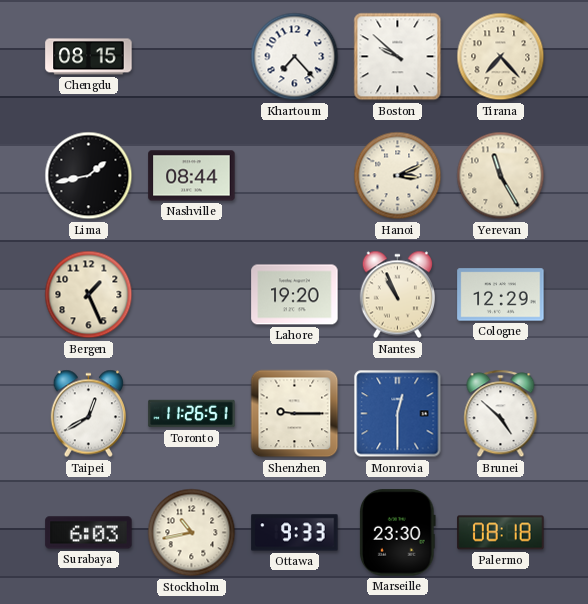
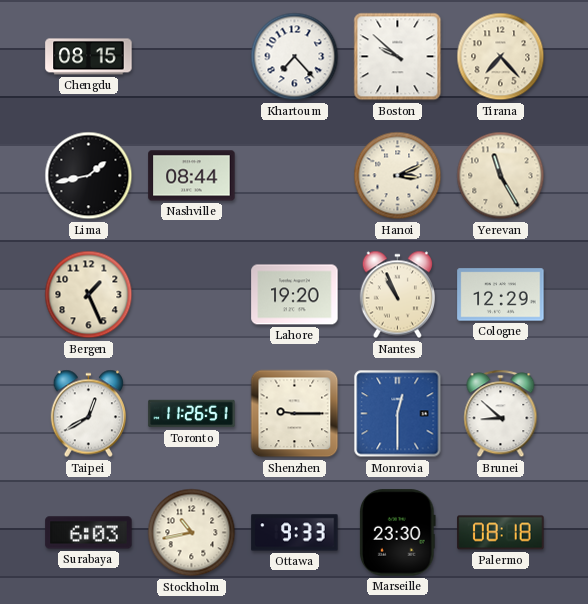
Brunei: 4:52 -> 8:52 (501, 414)
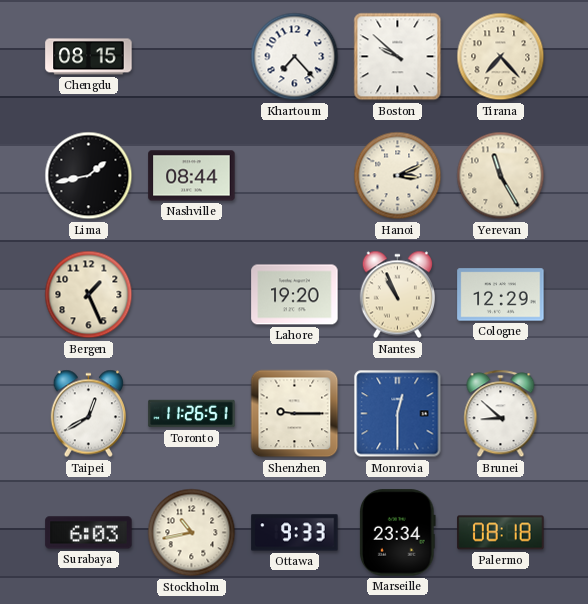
Marseille: 23:30 -> 23:34 (397, 533)
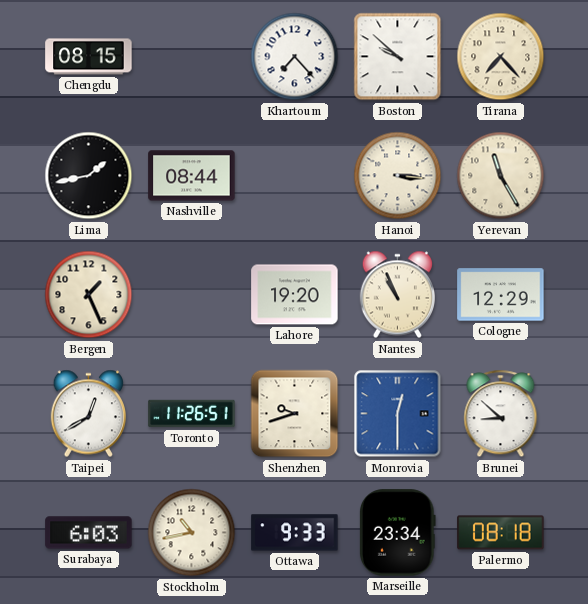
Hanoi: 3:11 -> 3:16 (398, 176)
Shenzhen: 9:15 -> 9:42 (295, 414)
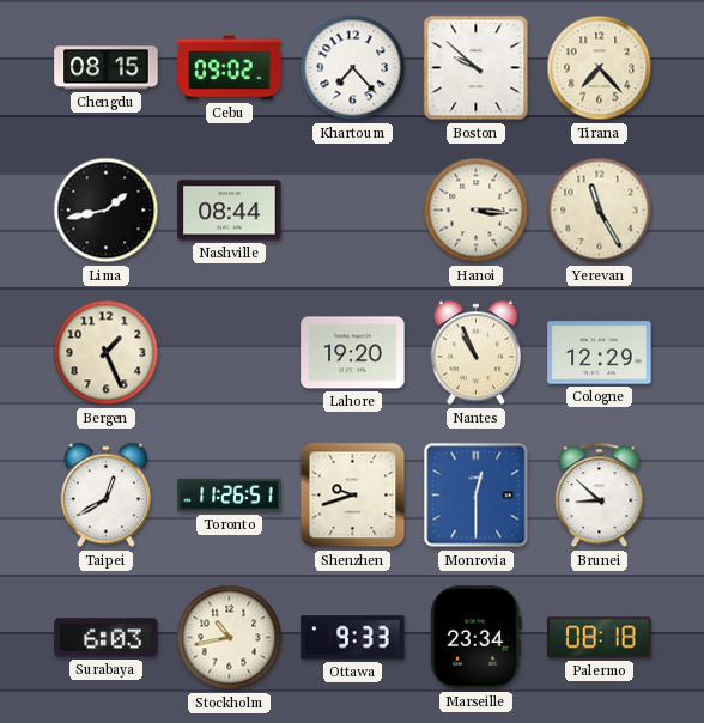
Cebu: none -> 09:02 (230, 68)
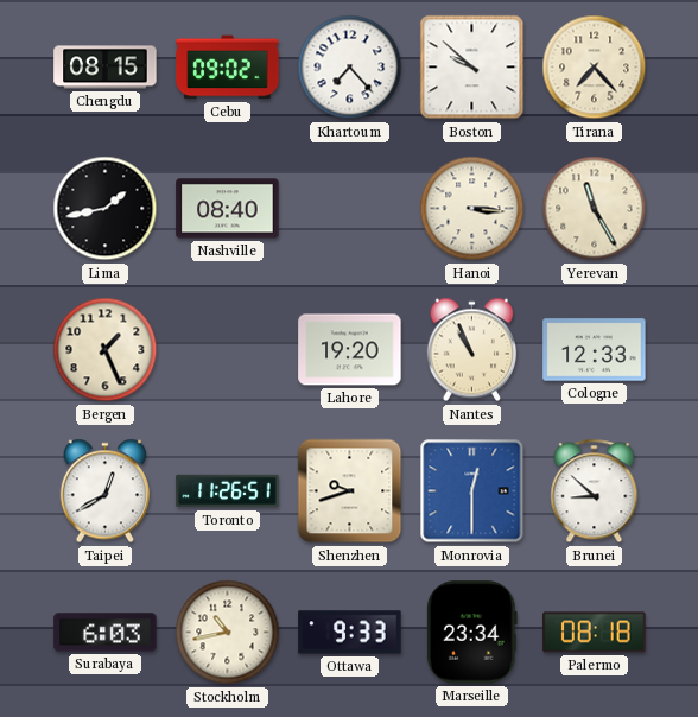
Nashville: 08:44 -> 08:40 (228, 209)
Cologne: 12:29 -> 12:33 (595, 350)
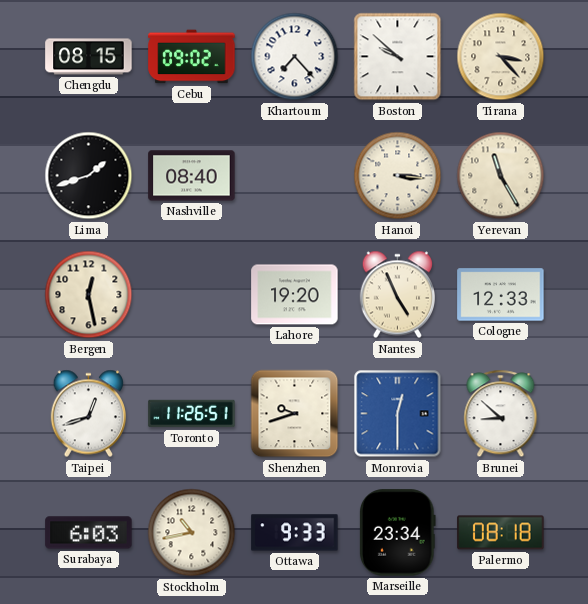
Tirana: 7:23 -> 3:23 (501, 57)
Lima: 1:43 -> 1:42 (89, 176)
Bergen: 1:26 -> 12:28 (89, 295)
Nantes: 10:56 -> 4:56 (397, 295)
Taipei: 12:40 -> 12:42 (88, 414)
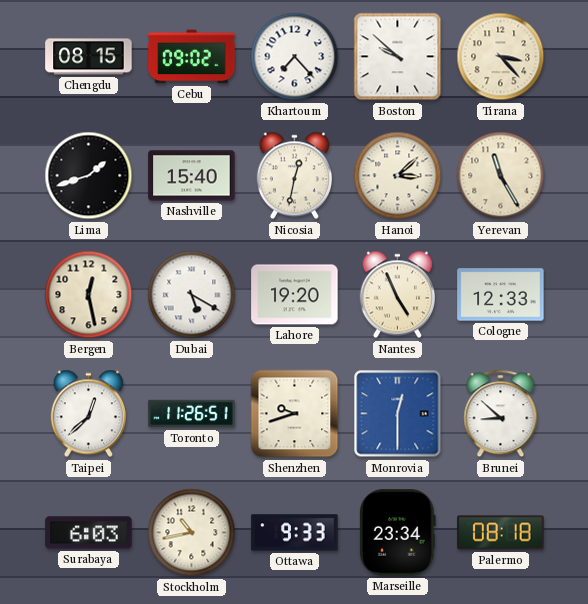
Nashville: 08:40 -> 15:40 (192, 176)
Nicosia: none -> 12:32 (294, 176)
Hanoi: 3:16 -> 3:08 (398, 176)
Dubai: none -> 5:20 (192, 295)
Taipei: 12:42 -> 12:38 (88, 414)
